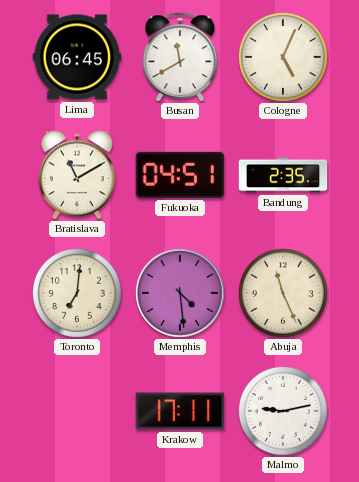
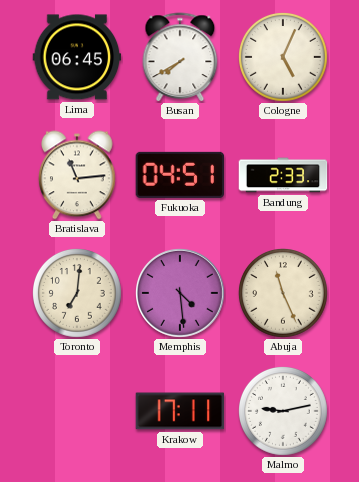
Busan: 11:40 -> 7:40 (180, 57)
Bratislava: 11:10 -> 11:14 (78, 175)
Bandung: 2:35 -> 2:33 (283, 175)
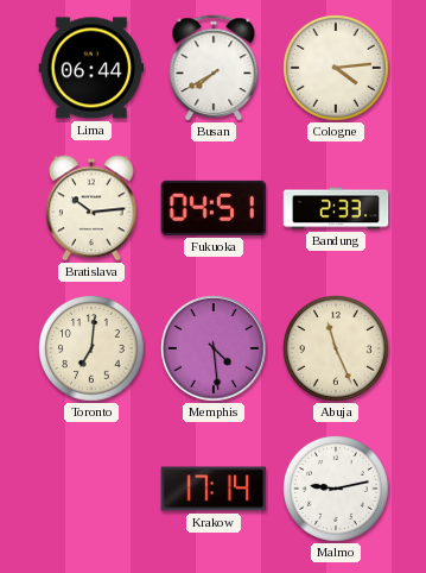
Lima: 06:45 -> 06:44 (91, 68)
Cologne: 5:04 -> 4:14 (337, 69)
Bratislava: 11:14 -> 10:14 (93, 208)
Krakow: 17:11 -> 17:14 (214, 489)
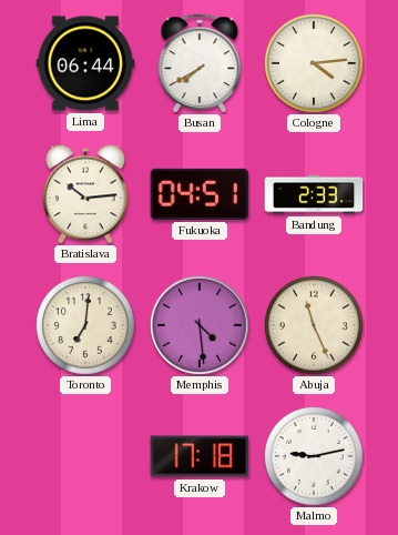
Krakow: 17:14 -> 17:18 (200, 456)
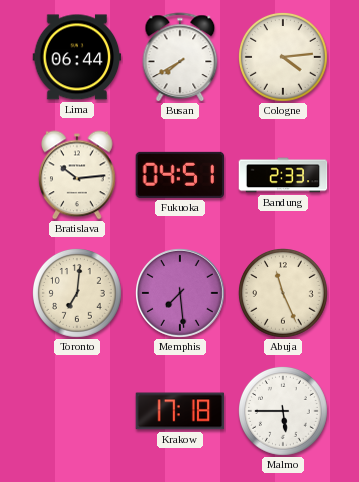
Memphis: 4:29 -> 7:29 (181, 294)
Malmo: 9:13 -> 5:45 (284, 412)
